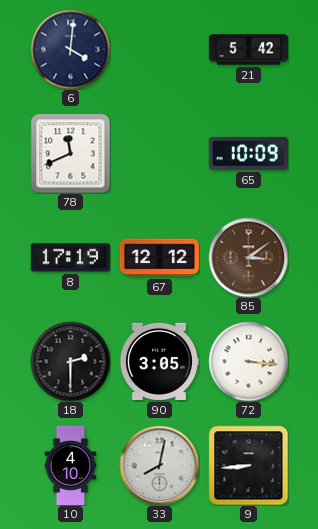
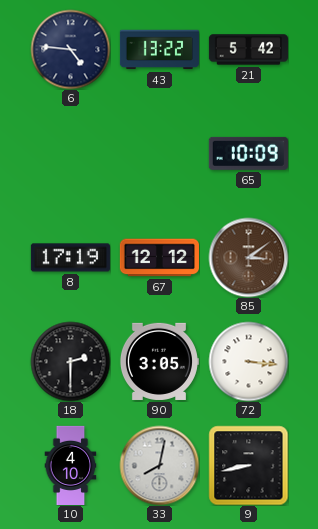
6: 4:01 -> 4:46 (70, 49)
43: none -> 13:22 (159, 50)
78: 11:41 -> none (70, 153)
9: 8:44 -> 8:43 (248, 465)
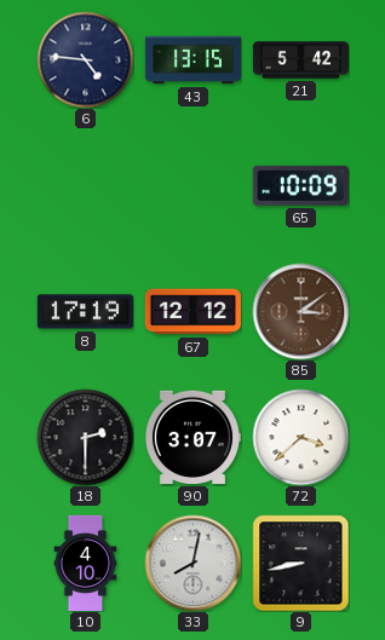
43: 13:22 -> 13:15 (192, 60)
90: 3:05 -> 3:07 (192, 437)
72: 3:16 -> 3:38 (300, 437)
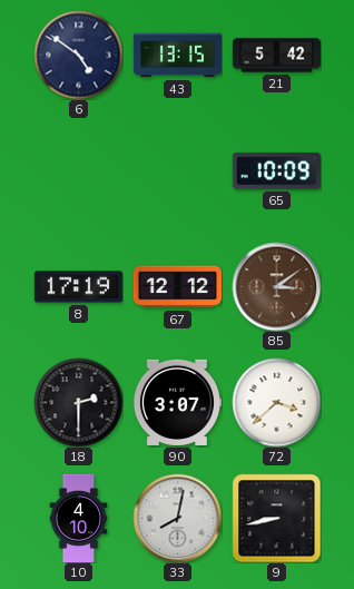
6: 4:46 -> 4:51 (78, 55)
